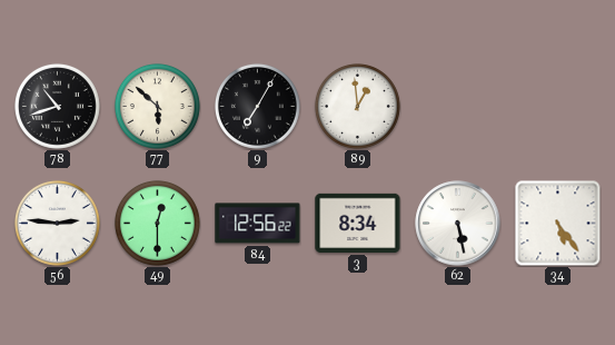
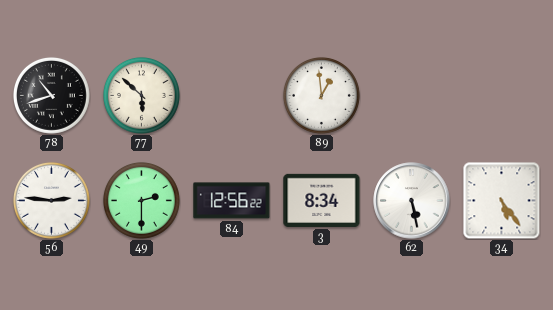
9: 7:05 -> none (257, 106)
49: 12:30 -> 2:30 (141, 200)
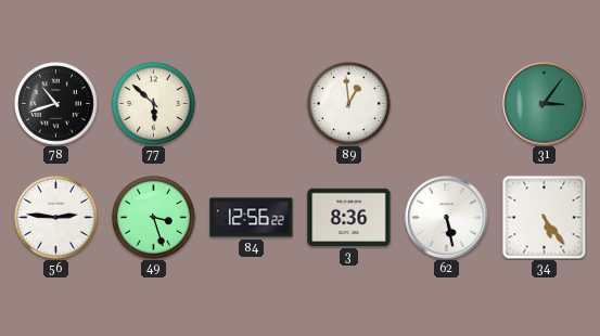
31: none -> 3:06 (545, 104)
49: 2:30 -> 3:27 (153, 217)
3: 8:34 -> 8:36 (349, 217)
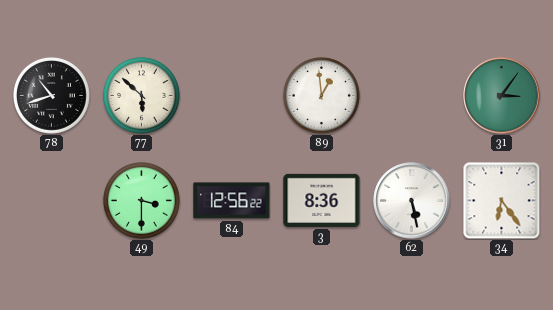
56: 2:46 -> none (55, 217)
49: 3:27 -> 3:30 (141, 200)
34: 5:24 -> 6:24 (501, 200)
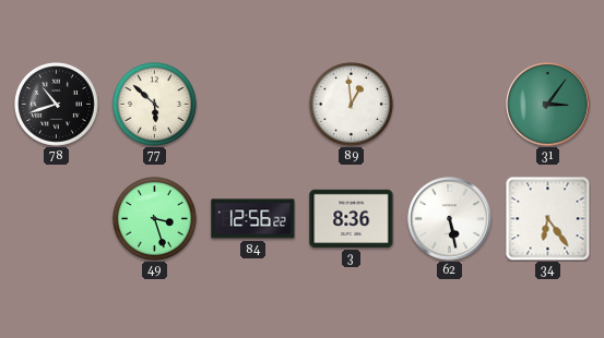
49: 3:30 -> 3:27 (154, 218)
